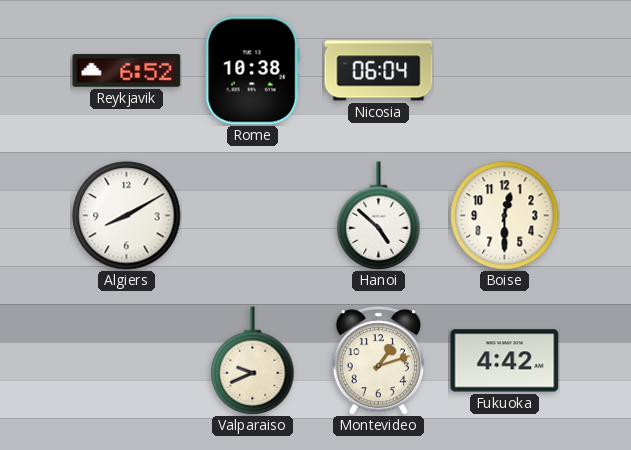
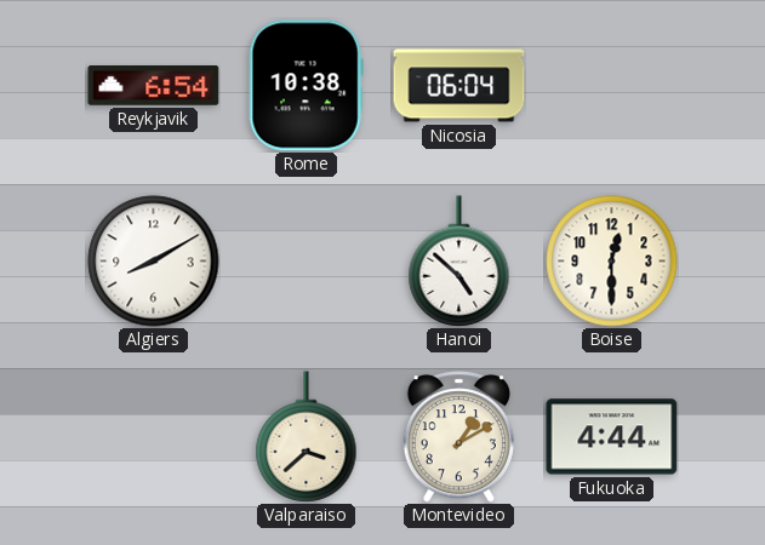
Reykjavik: 6:52 -> 6:54 (154, 86)
Valparaiso: 9:41 -> 3:38 (307, 437)
Montevideo: 1:12 -> 1:10 (458, 437)
Fukuoka: 4:42 -> 4:44 (612, 437)
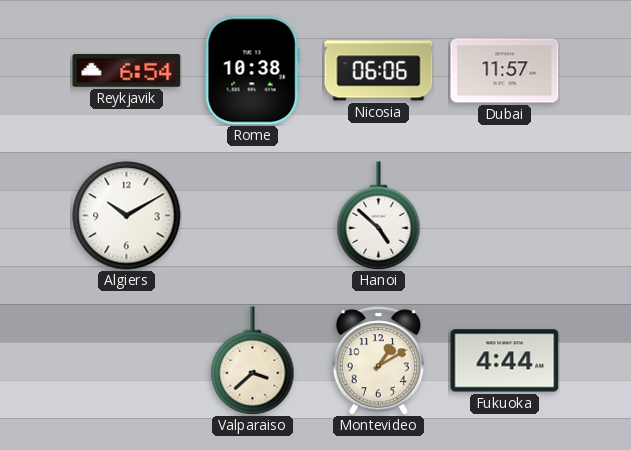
Nicosia: 06:04 -> 06:06 (379, 71)
Dubai: none -> 11:57 (505, 71)
Algiers: 8:10 -> 10:10 (127, 216)
Boise: 12:30 -> none (612, 262)
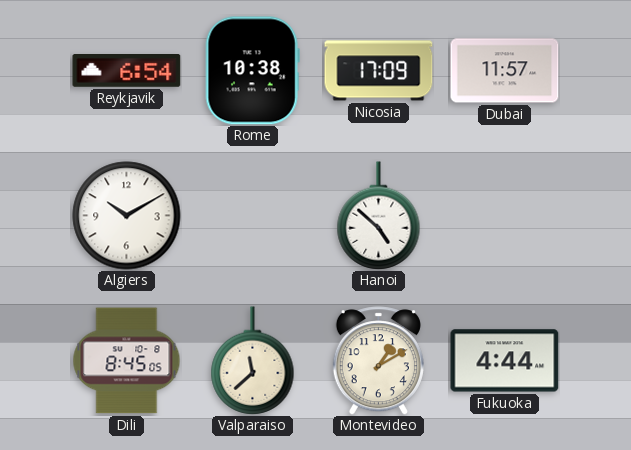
Nicosia: 06:06 -> 17:09 (379, 71)
Dili: none -> 8:45 (127, 361)
Valparaiso: 3:38 -> 11:38 (253, 361)
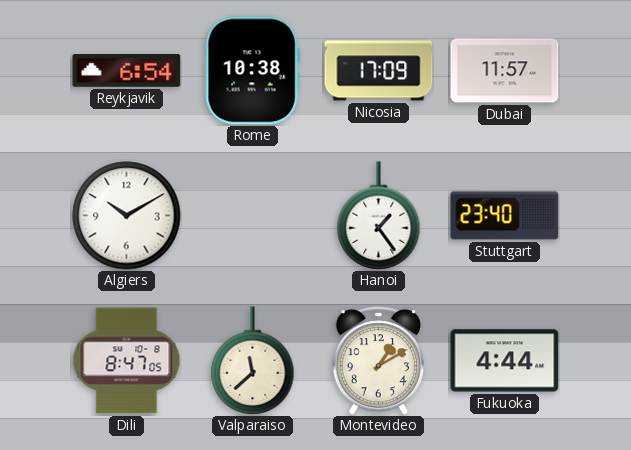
Hanoi: 4:52 -> 1:24 (379, 216)
Stuttgart: none -> 23:40 (505, 216)
Dili: 8:45 -> 8:47 (127, 361)
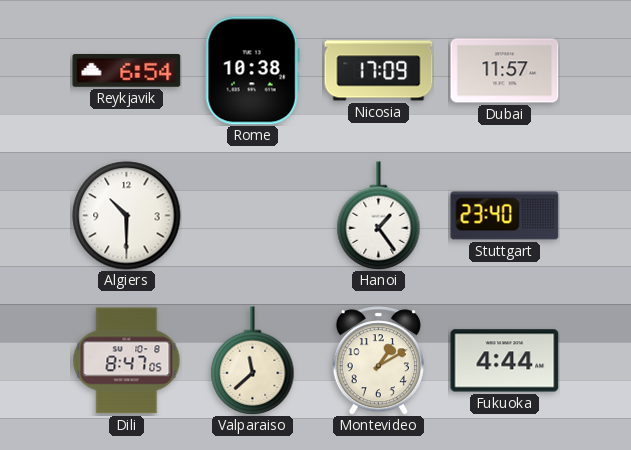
Algiers: 10:10 -> 10:30 (127, 216)
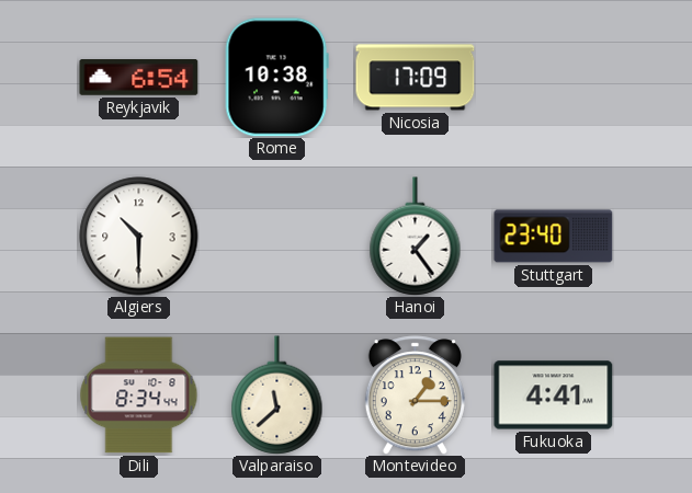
Dubai: 11:57 -> none (505, 71)
Dili: 8:47 -> 8:34 (139, 395)
Montevideo: 1:10 -> 1:15 (415, 395)
Fukuoka: 4:44 -> 4:41 (554, 395)
